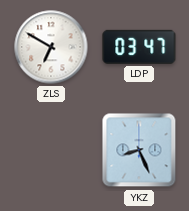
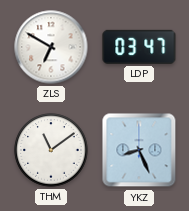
THM: none -> 11:09 (51, 150)
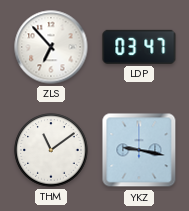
ZLS: 6:50 -> 6:53 (51, 47)
YKZ: 8:26 -> 9:17 (139, 150)
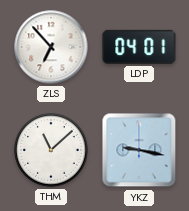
LDP: 03:47 -> 04:01 (139, 47)
THM: 11:09 -> 11:08 (51, 150)
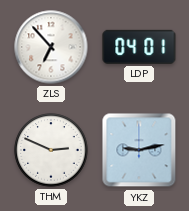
THM: 11:08 -> 2:49 (51, 150)
YKZ: 9:17 -> 9:13 (139, 150)
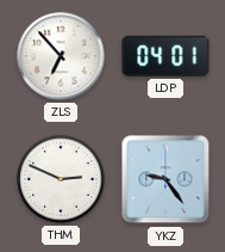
YKZ: 9:13 -> 9:24 (165, 179)
